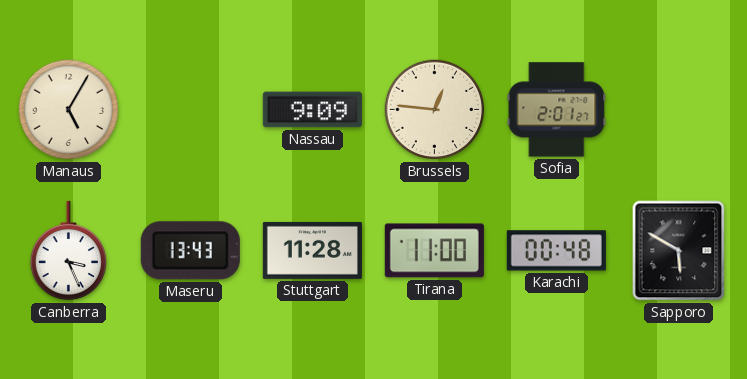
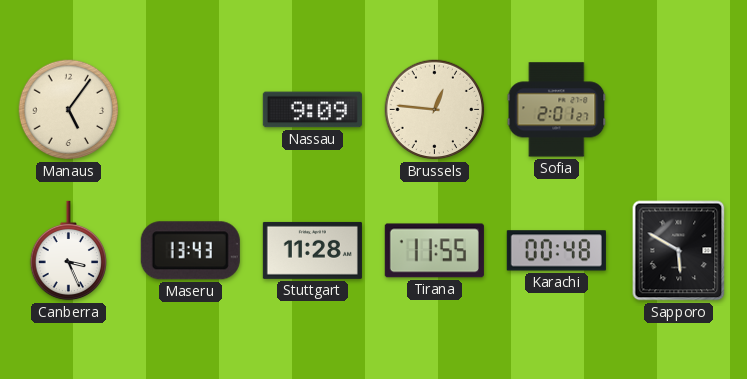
Manaus: 5:05 -> 5:06 (69, 110)
Tirana: 11:00 -> 11:55 (434, 251)
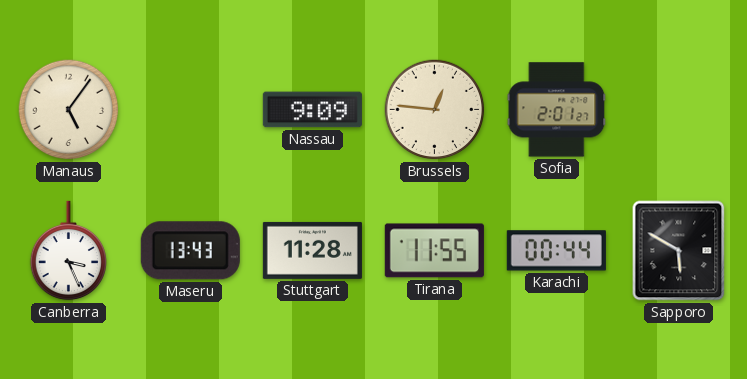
Karachi: 00:48 -> 00:44 (556, 251)
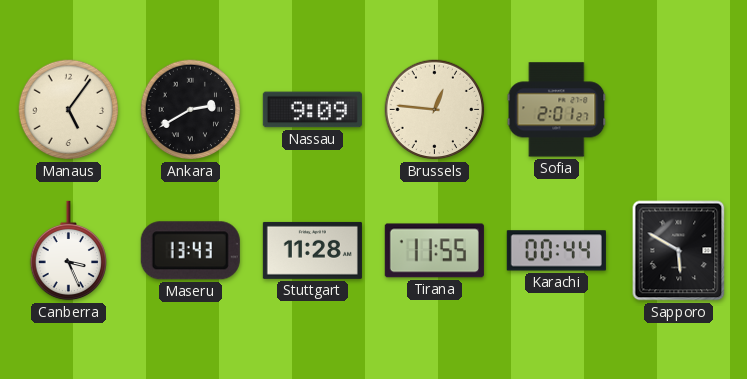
Ankara: none -> 2:40 (191, 110)
